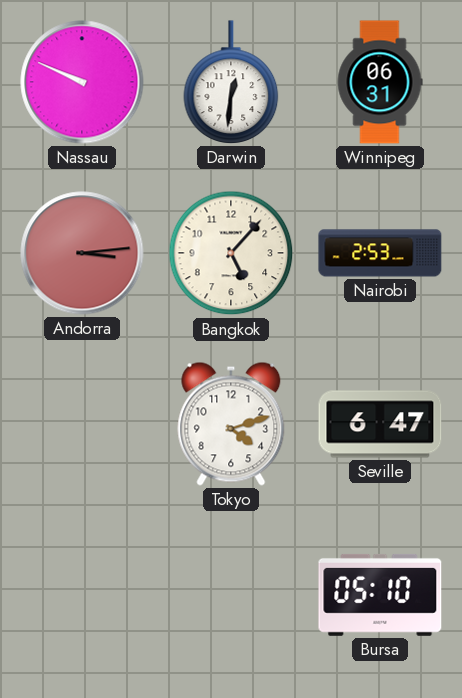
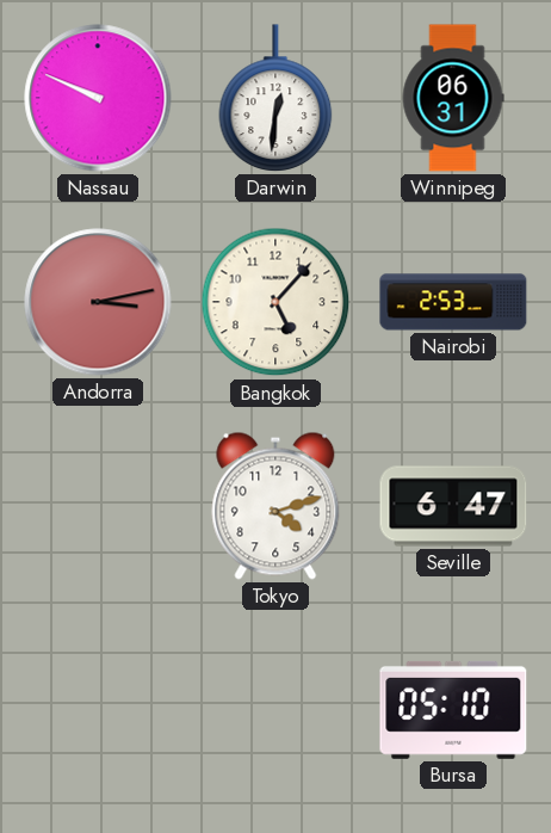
Andorra: 3:14 -> 3:13 (98, 302)
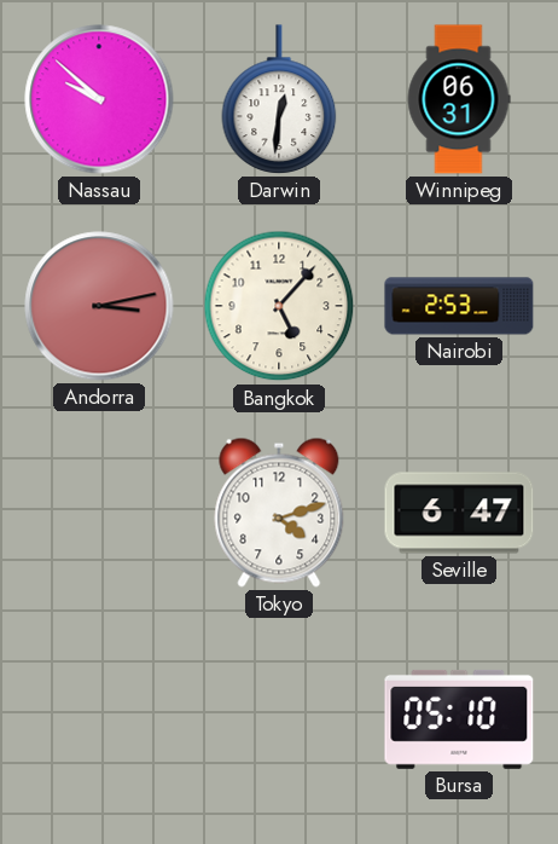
Nassau: 9:49 -> 9:52 (99, 99)
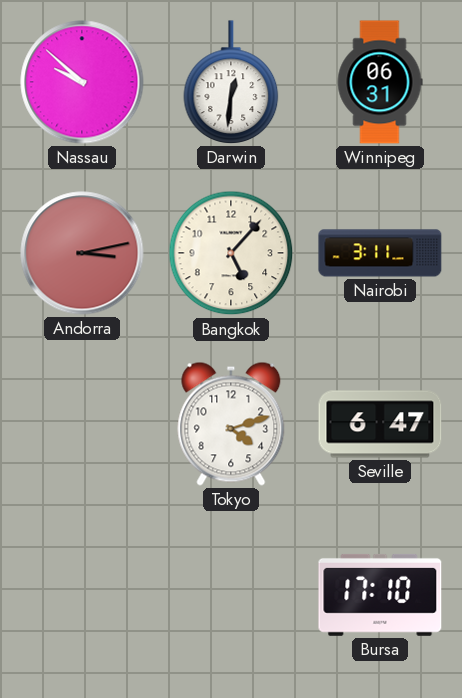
Nairobi: 2:53 -> 3:11 (380, 253)
Bursa: 05:10 -> 17:10 (380, 595)
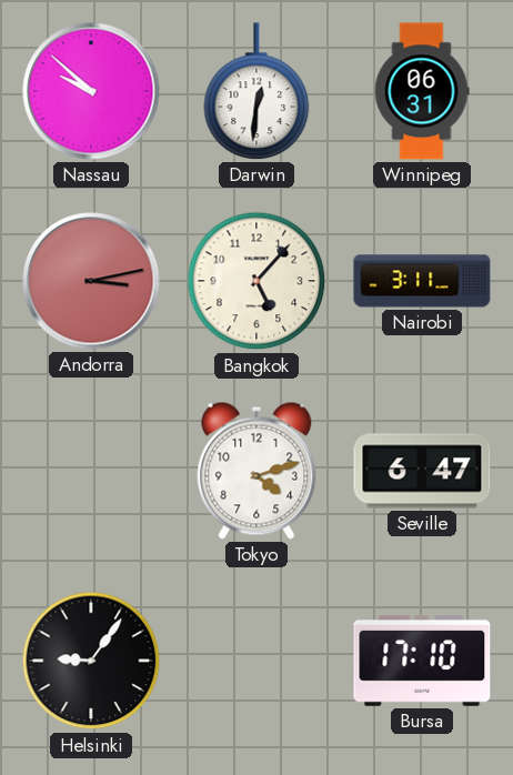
Helsinki: none -> 9:06 (91, 661)
